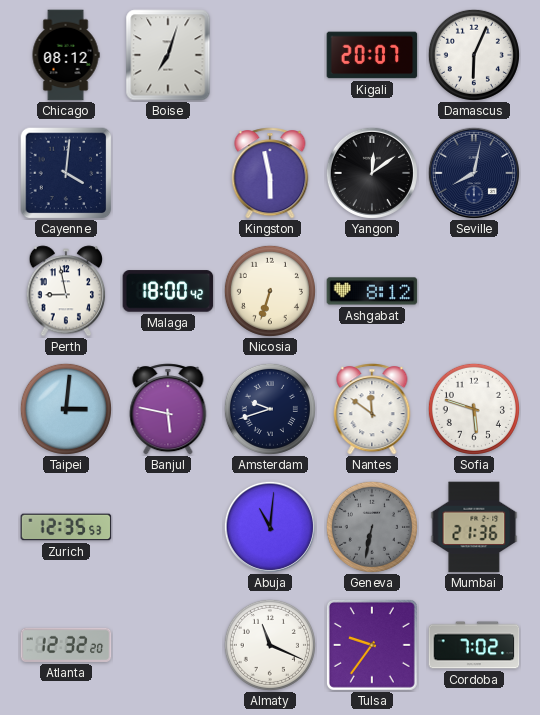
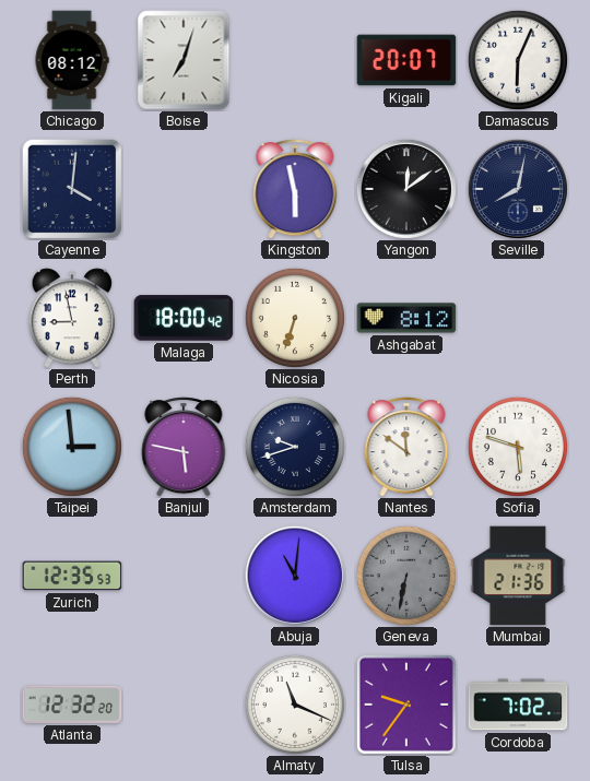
Taipei: 3:01 -> 2:59 (72, 447)
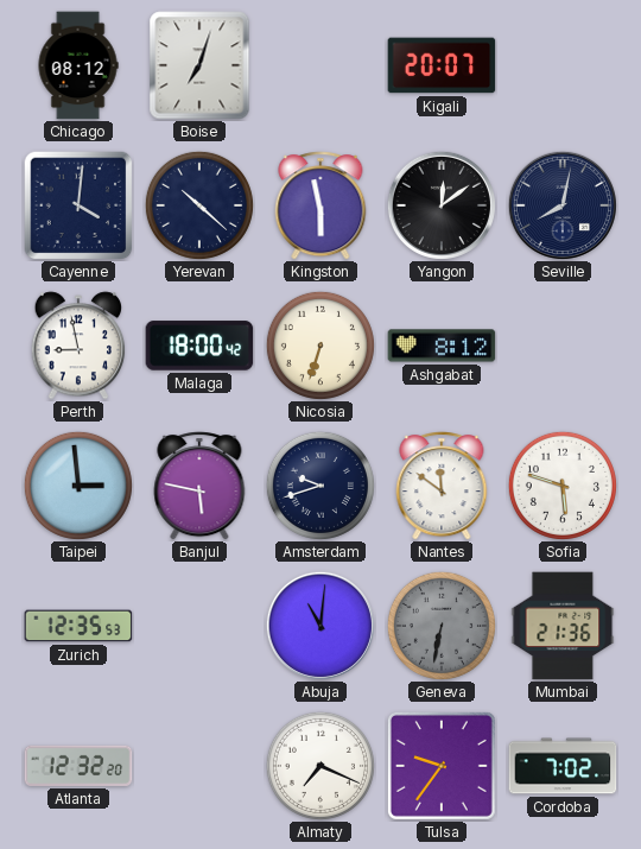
Damascus: 6:04 -> none (518, 60)
Yerevan: none -> 10:22 (199, 205)
Almaty: 11:19 -> 7:19 (320, 766)
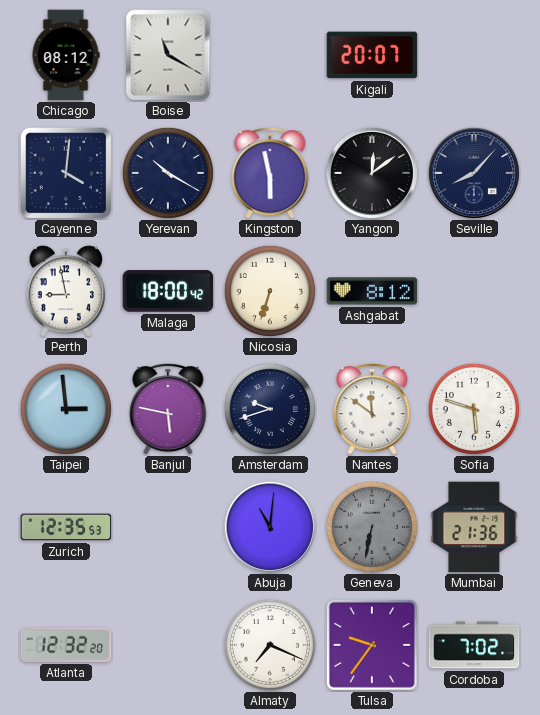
Boise: 7:03 -> 11:20 (168, 55)
Yerevan: 10:22 -> 10:20 (168, 173)
Seville: 8:02 -> 8:07 (474, 173)
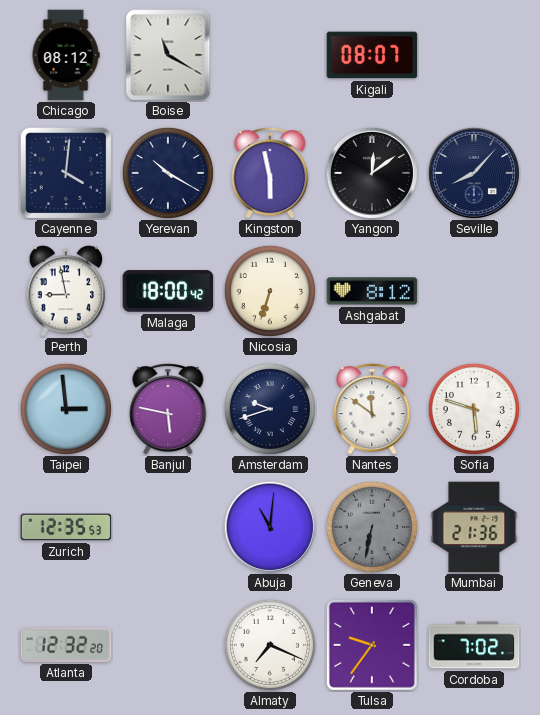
Kigali: 20:07 -> 08:07 (372, 55)
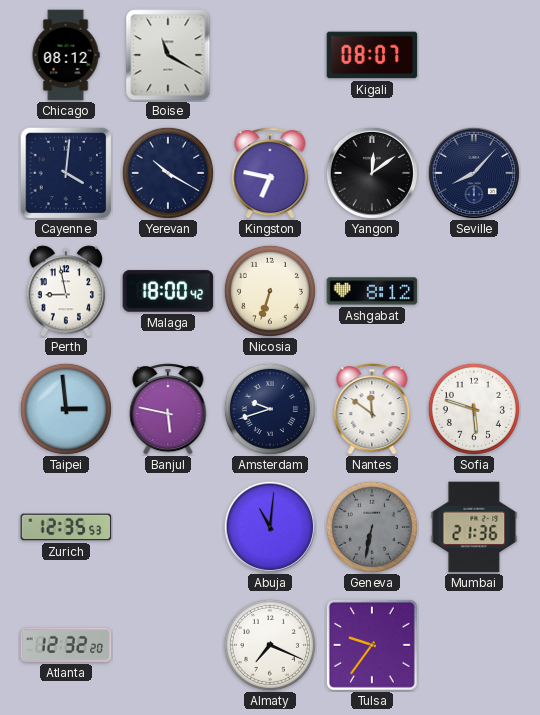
Kingston: 5:58 -> 6:47 (270, 173)
Cordoba: 7:02 -> none (474, 645)
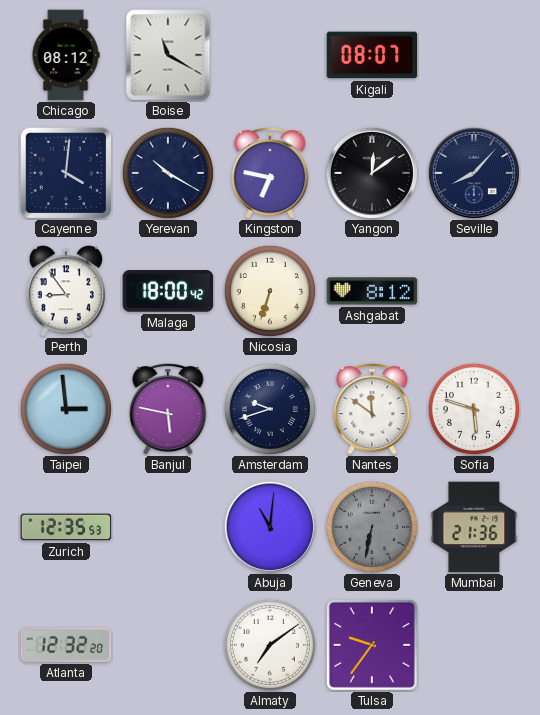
Perth: 8:58 -> 8:54 (66, 291)
Almaty: 7:19 -> 7:09 (270, 645)
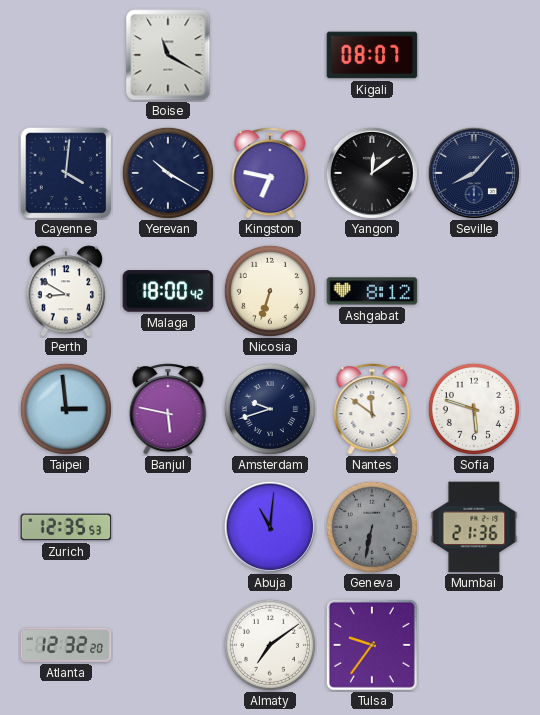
Chicago: 08:12 -> none (66, 55)
Perth: 8:54 -> 8:50 (66, 291)
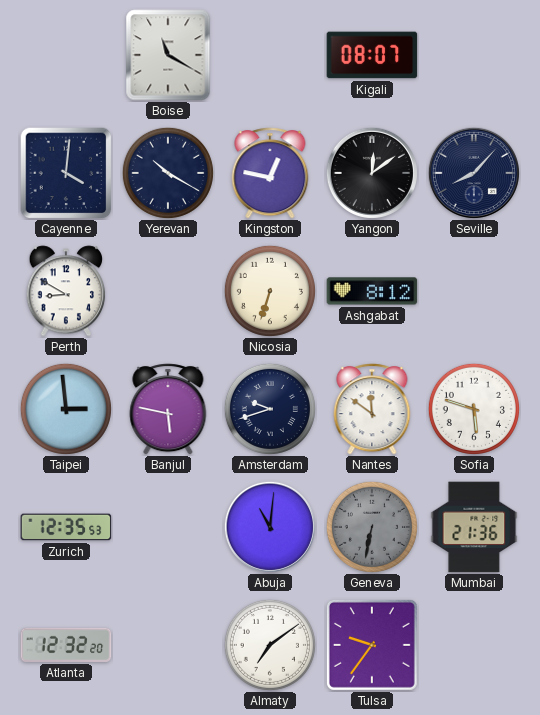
Kingston: 6:47 -> 12:47 (270, 173)
Malaga: 18:00 -> none (168, 291)
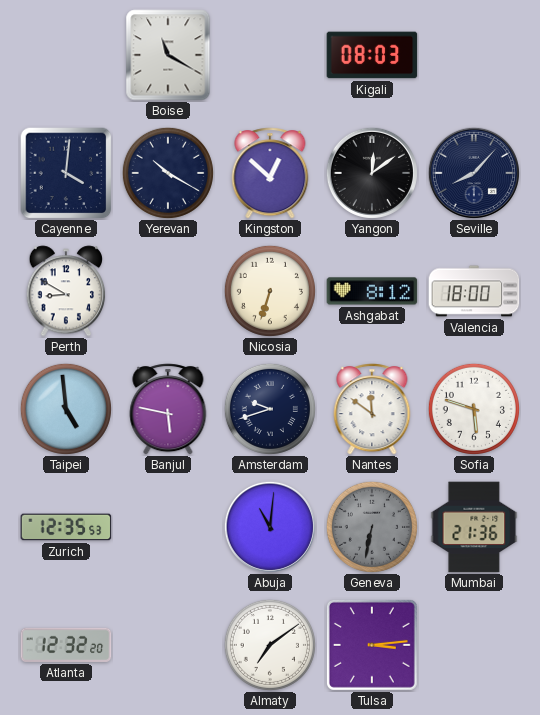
Kigali: 08:07 -> 08:03 (372, 55)
Kingston: 12:47 -> 12:52 (270, 173)
Valencia: none -> 18:00 (474, 291)
Taipei: 2:59 -> 4:59 (66, 409)
Tulsa: 9:36 -> 3:14 (372, 645)
